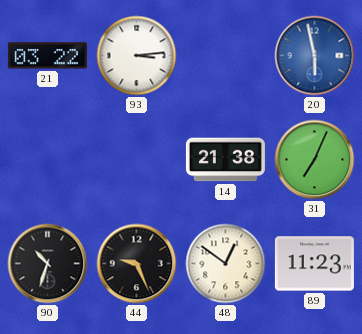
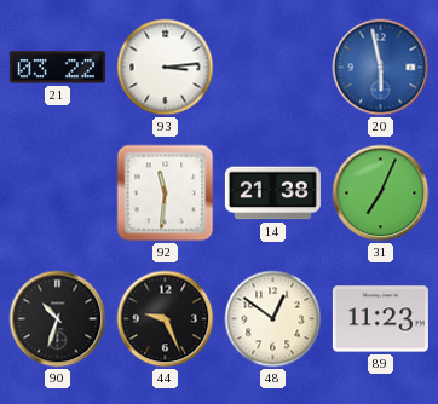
92: none -> 11:31 (166, 194)
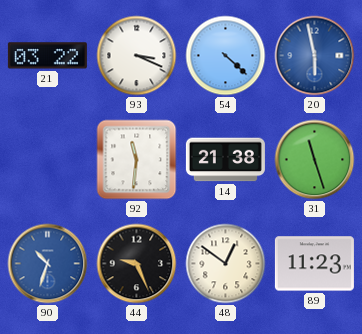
93: 3:14 -> 3:19 (137, 56)
54: none -> 4:22 (226, 56)
31: 7:04 -> 11:27 (315, 160)
90 dial: black -> blue (48, 264)
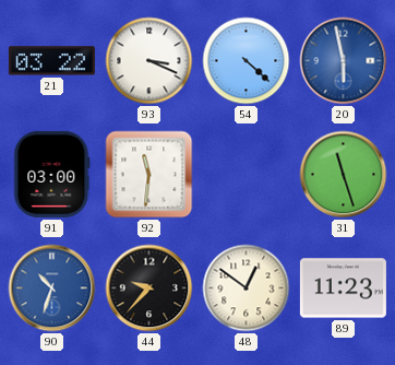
91: none -> 03:00 (52, 174)
14: 21:38 -> none (225, 160)
44: 9:26 -> 9:37 (149, 289)
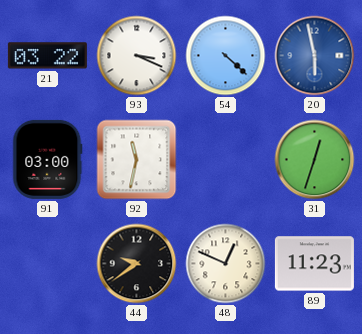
92: 11:31 -> 11:32 (137, 160)
31: 11:27 -> 12:33 (315, 160)
90: 10:33 -> none (52, 289)
44: 9:37 -> 9:39 (137, 264)
48: 12:51 -> 12:49 (226, 264)
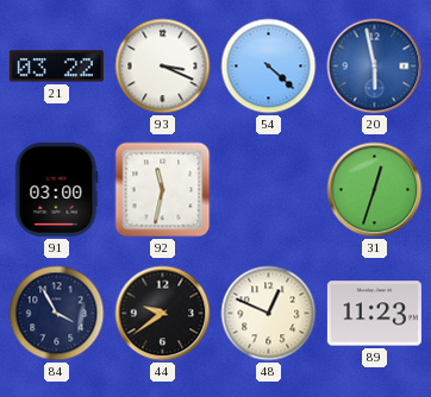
84: none -> 3:55 (57, 314)
